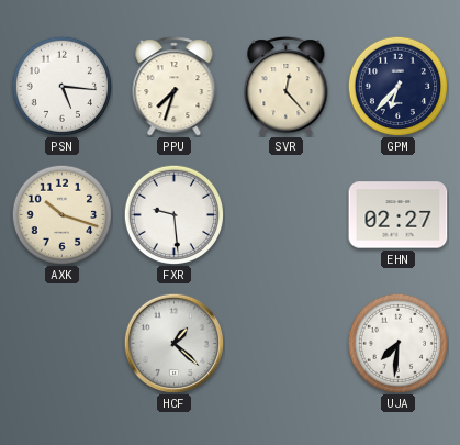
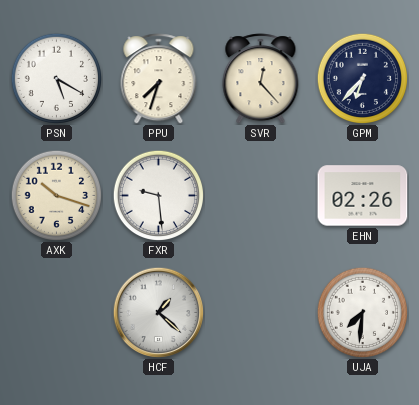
PSN: 5:16 -> 5:20 (56, 78)
EHN: 02:27 -> 02:26 (363, 196)
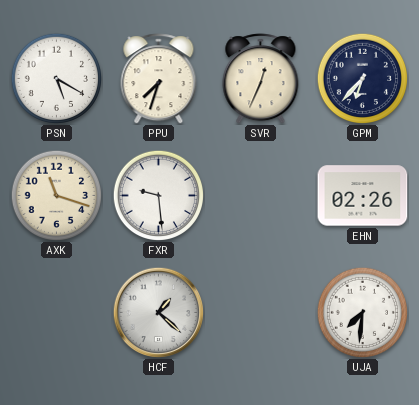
SVR: 12:23 -> 12:34 (261, 79)
AXK: 10:18 -> 11:18 (56, 195)
